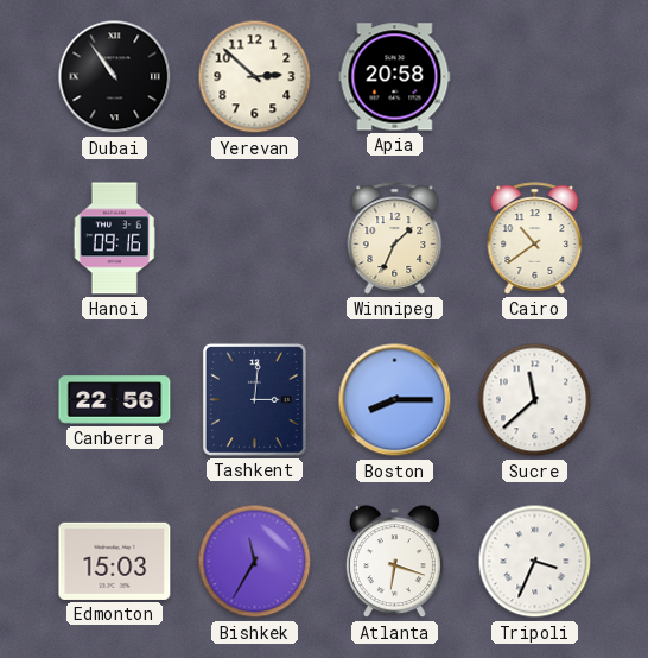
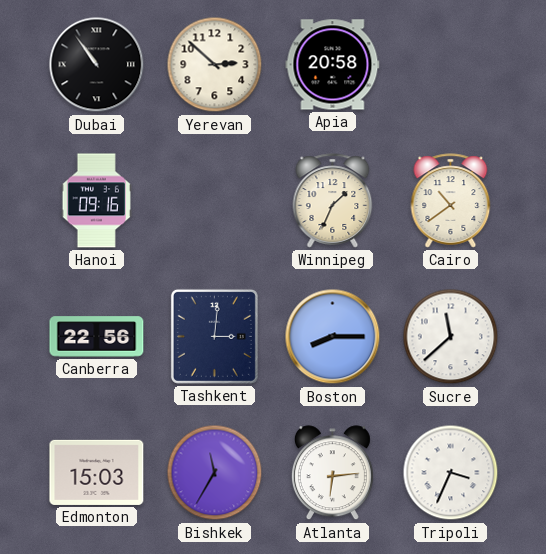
Atlanta: 6:18 -> 6:14 (332, 473)
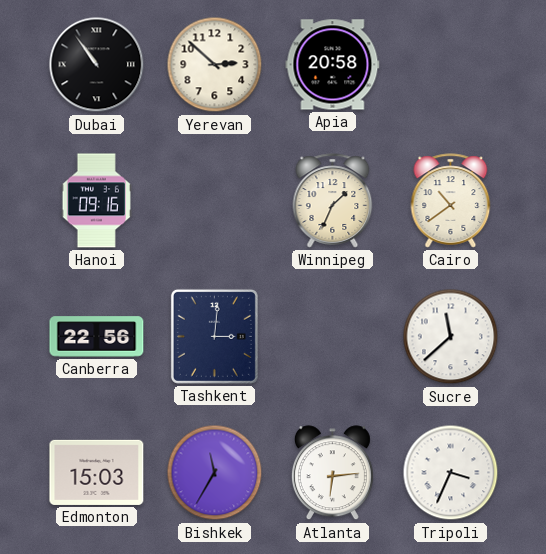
Boston: 8:15 -> none (333, 337)
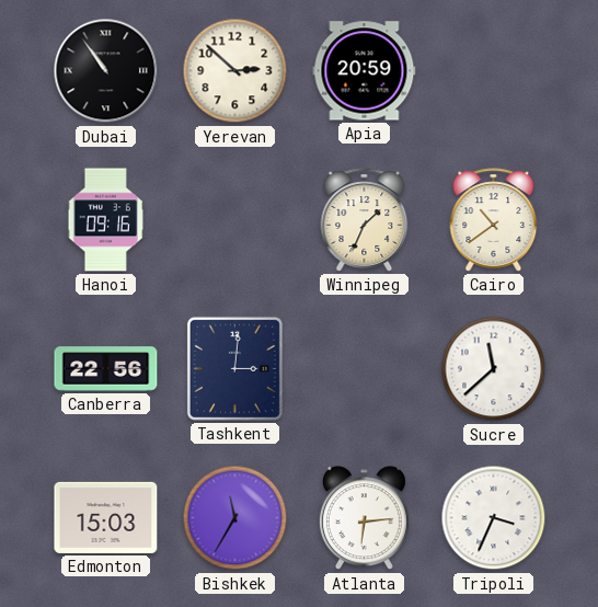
Apia: 20:58 -> 20:59 (365, 71)
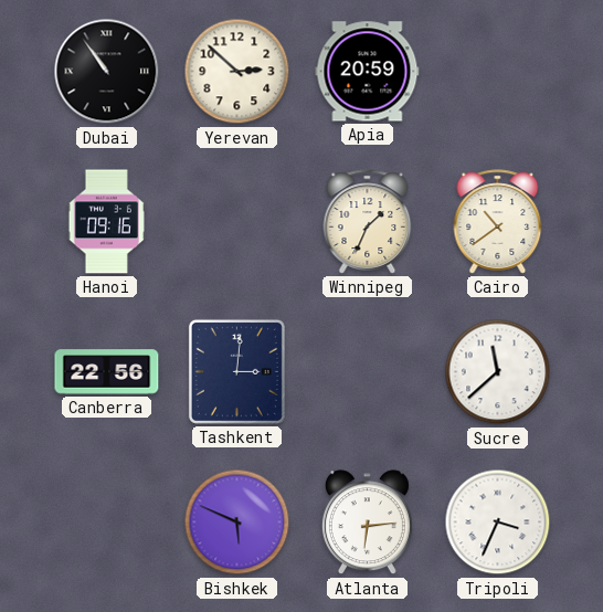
Edmonton: 15:03 -> none (106, 517)
Bishkek: 11:35 -> 5:49 (237, 523)
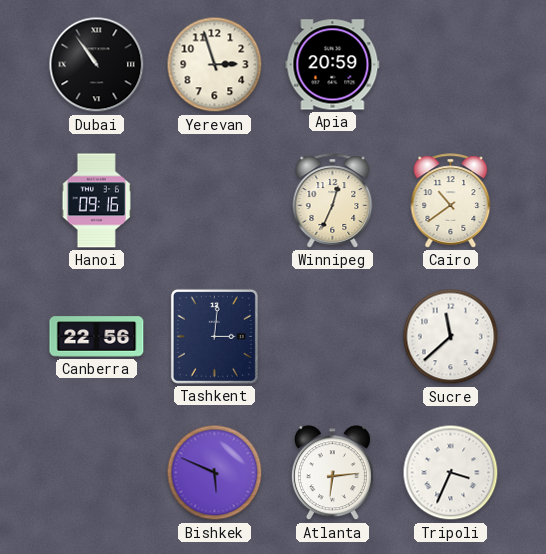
Yerevan: 2:52 -> 2:57 (215, 65)
Winnipeg: 1:34 -> 12:34 (333, 201)
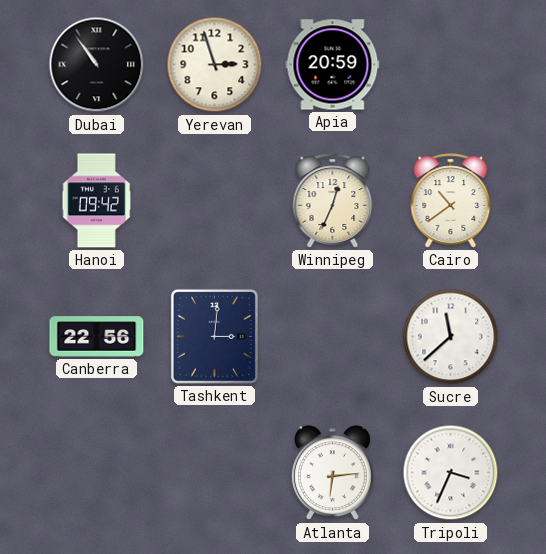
Hanoi: 09:16 -> 09:42 (96, 201)
Bishkek: 5:49 -> none (215, 473)
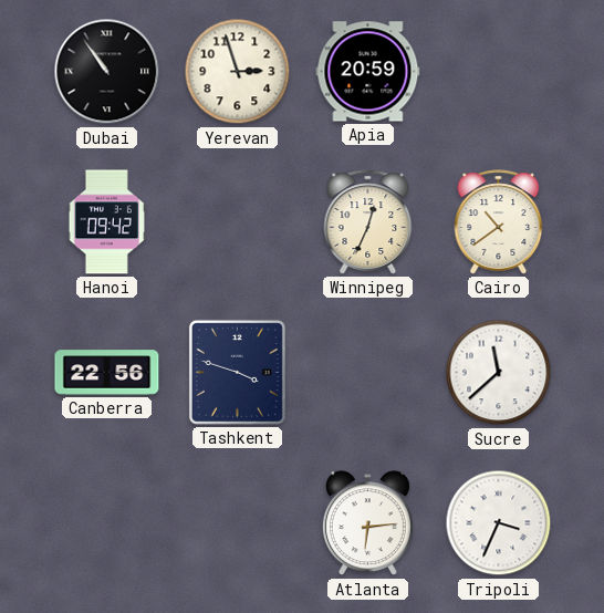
Tashkent: 3:01 -> 3:48 (237, 372)
